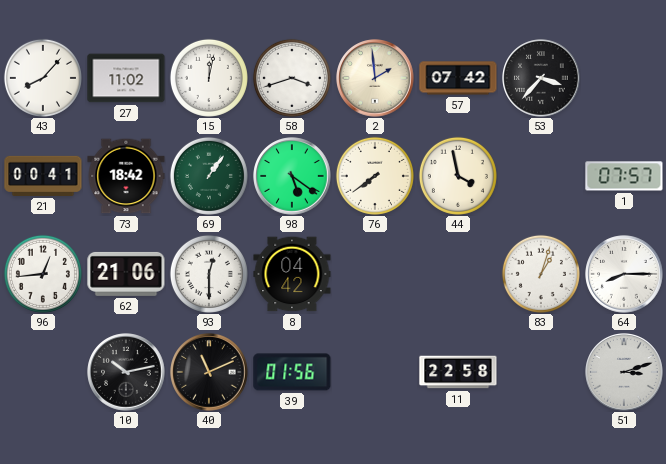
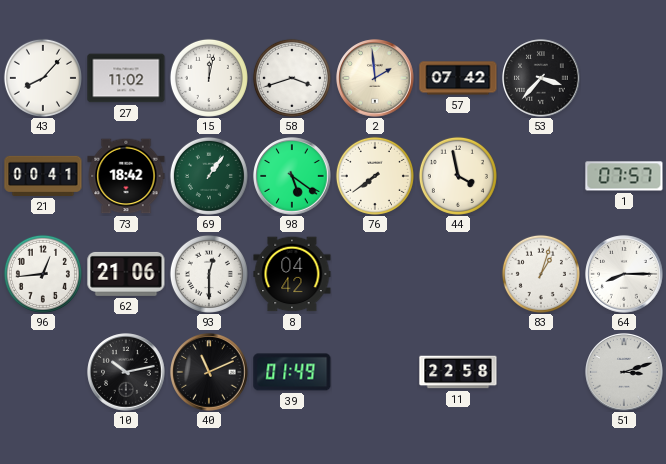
39: 01:56 -> 01:49 (292, 372)
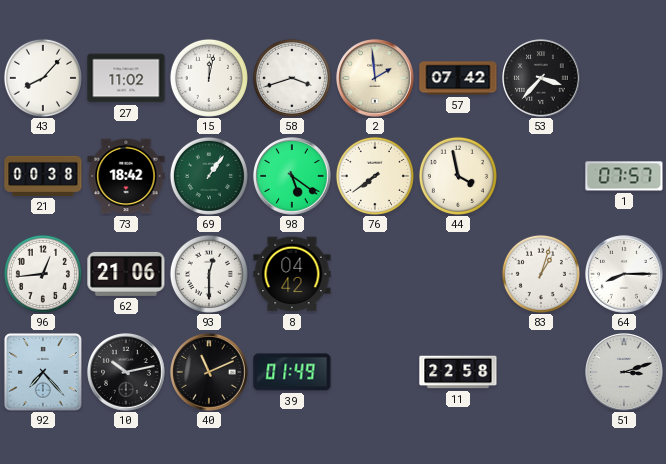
21: 00:41 -> 00:38 (43, 176)
92: none -> 7:23 (44, 373)
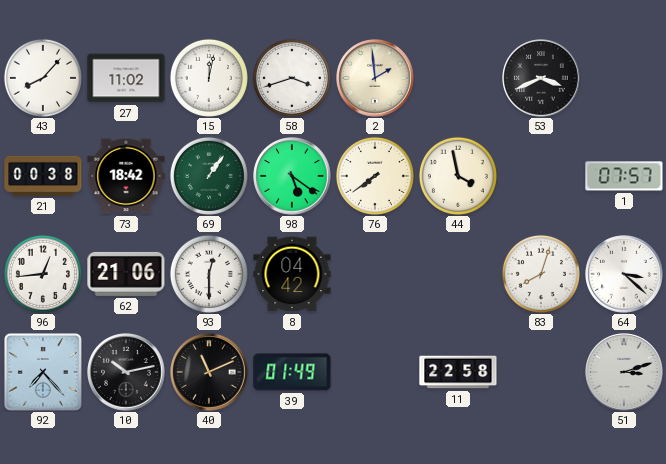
57: 07:42 -> none (458, 78)
53: 3:37 -> 3:41 (541, 78)
83: 1:03 -> 8:03 (541, 274)
64: 8:15 -> 3:22 (624, 274)
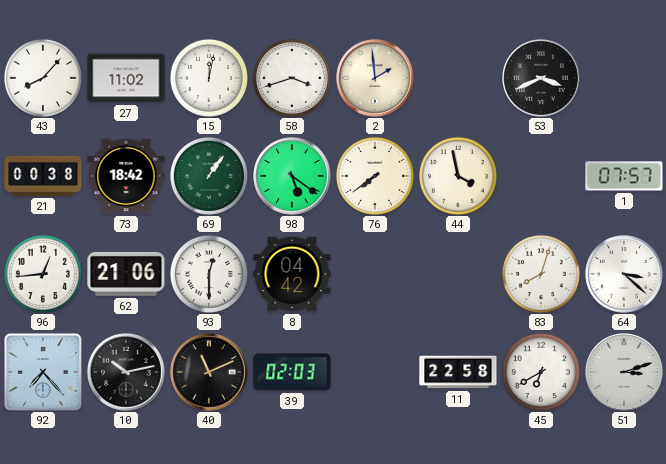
39: 01:49 -> 02:03 (292, 372)
45: none -> 6:40 (541, 372)
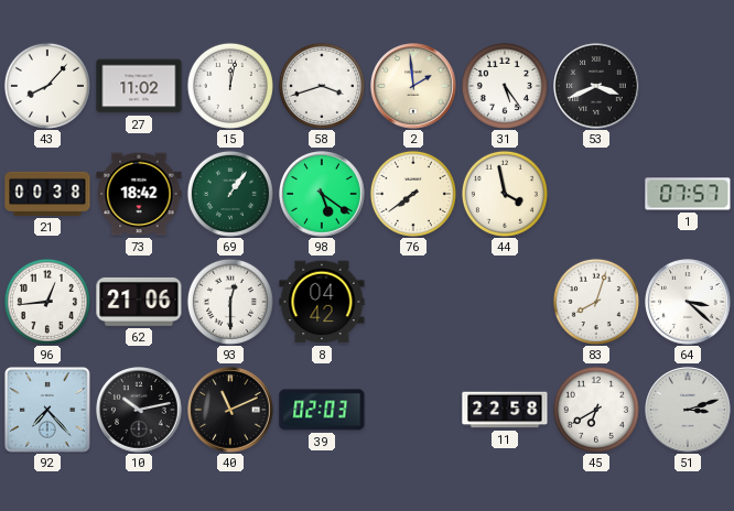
31: none -> 5:24 (505, 86)
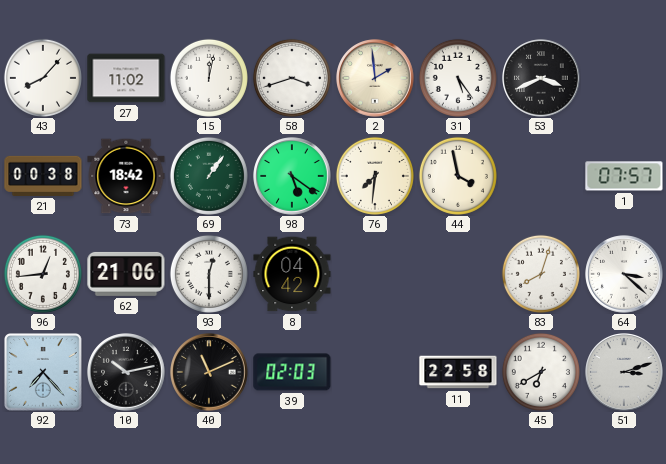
76: 7:39 -> 7:31 (375, 176)
